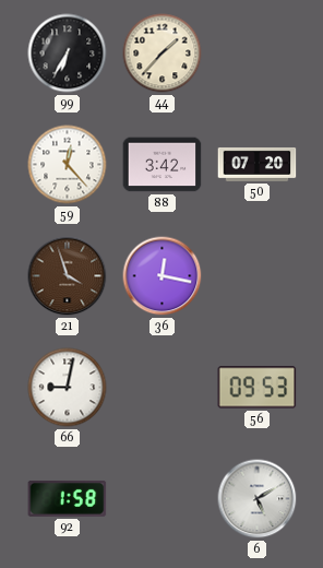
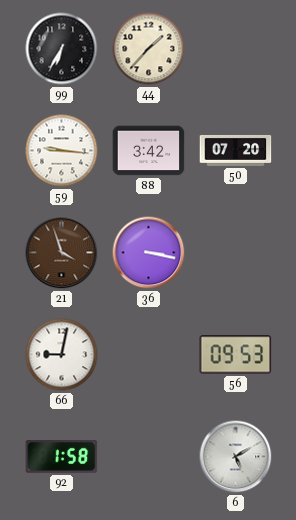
59: 12:23 -> 9:16 (62, 151)
36: 12:17 -> 3:17 (149, 253)
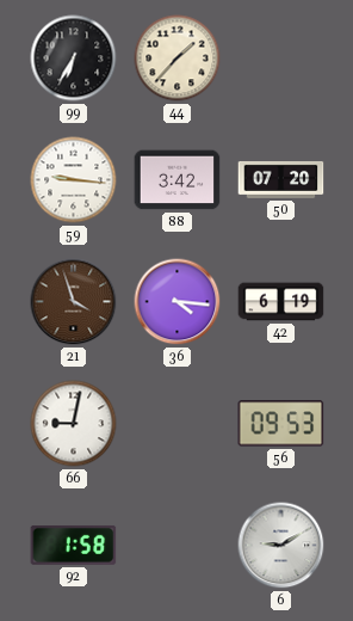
36: 3:17 -> 4:16 (178, 302)
42: none -> 6:19 (281, 302)
6: 5:10 -> 9:10 (281, 546)
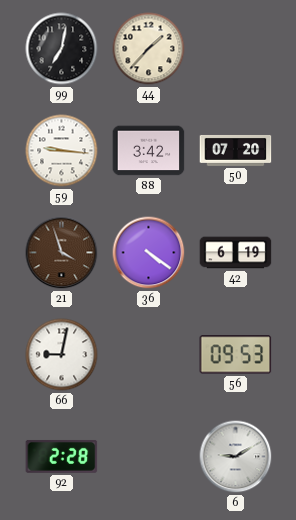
99: 6:35 -> 7:02 (62, 49)
36: 4:16 -> 4:21 (149, 253)
92: 1:58 -> 2:28 (62, 456)
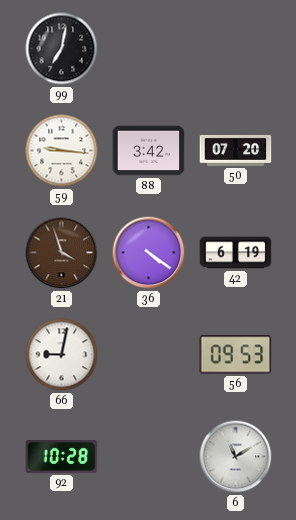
44: 1:37 -> none (149, 49)
92: 2:28 -> 10:28 (62, 456)
6: 9:10 -> 11:10 (236, 457)
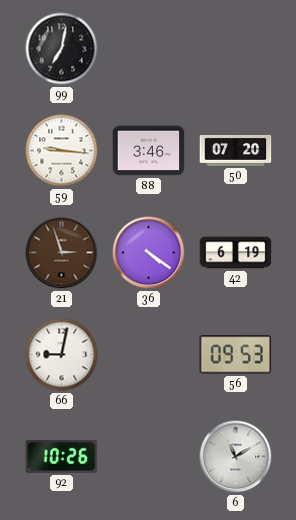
88: 3:42 -> 3:46 (149, 151)
21: 3:57 -> 2:57 (62, 253)
92: 10:28 -> 10:26 (62, 456)
